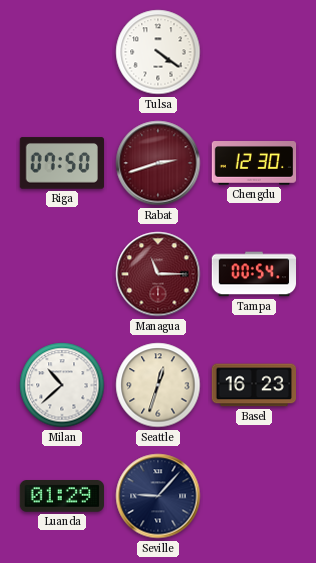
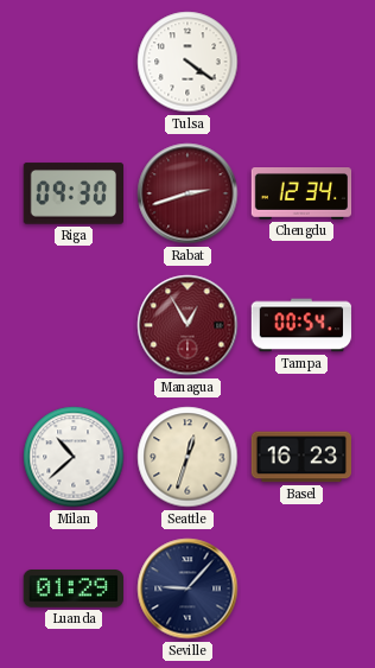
Riga: 07:50 -> 09:30 (72, 193)
Chengdu: 12:30 -> 12:34 (301, 195)
Managua: 11:15 -> 12:55 (188, 325)
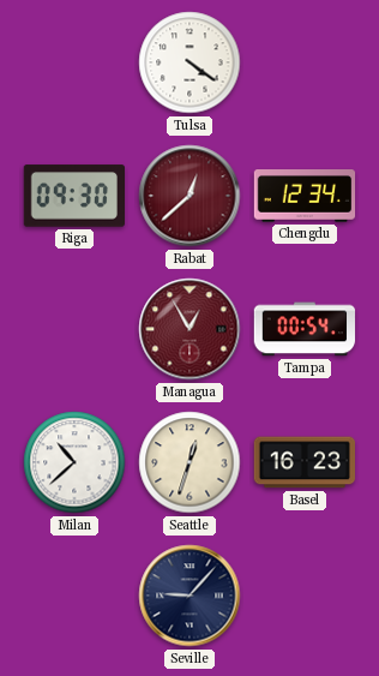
Rabat: 2:42 -> 12:38 (189, 196)
Luanda: 01:29 -> none (72, 590)
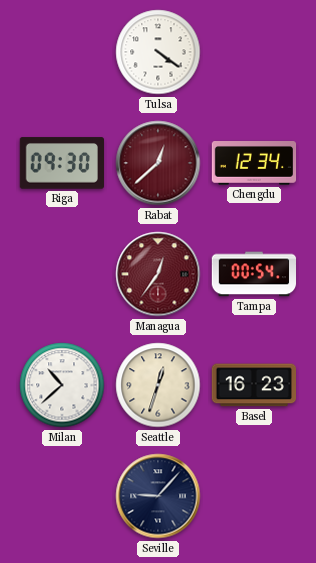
Managua: 12:55 -> 12:36 (158, 274)
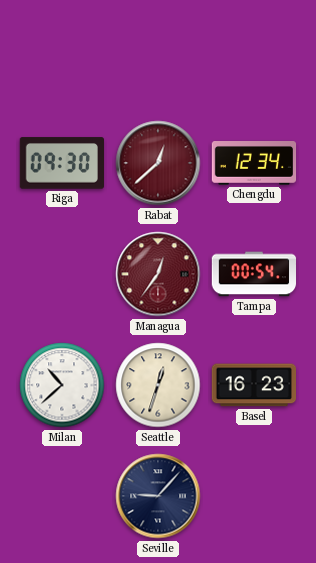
Tulsa: 4:21 -> none (158, 52)
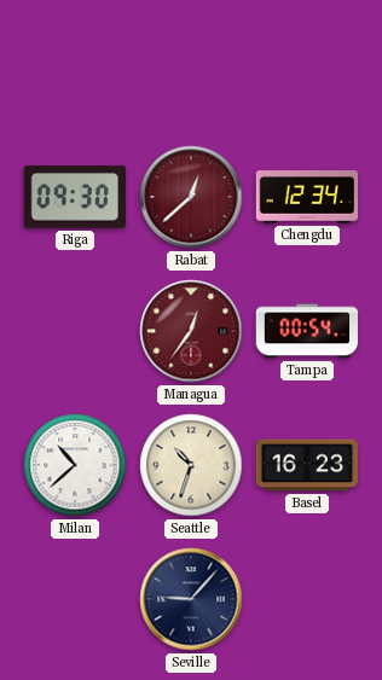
Seattle: 12:33 -> 10:33 (191, 465)
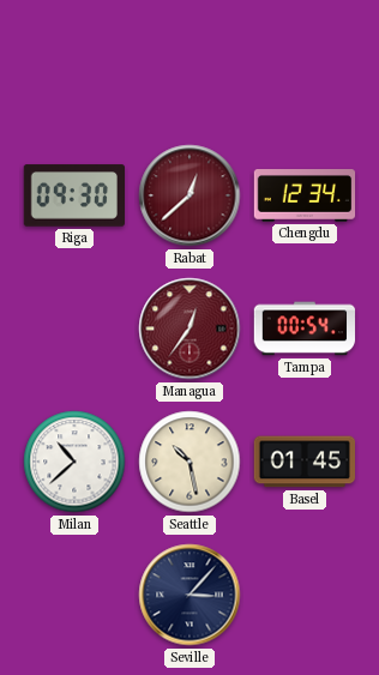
Seattle: 10:33 -> 10:28 (189, 462)
Basel: 16:23 -> 01:45 (303, 462)
Seville: 9:07 -> 3:07 (189, 595)
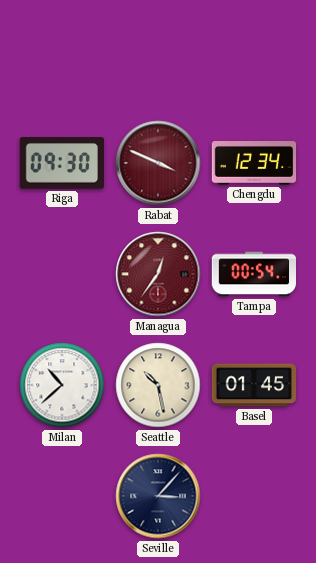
Rabat: 12:38 -> 3:49 (158, 163)
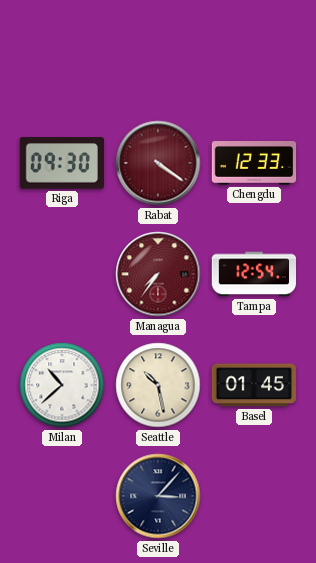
Rabat: 3:49 -> 4:21 (158, 163)
Chengdu: 12:34 -> 12:33 (254, 164)
Managua: 12:36 -> 7:36 (158, 274)
Tampa: 00:54 -> 12:54 (254, 274)
